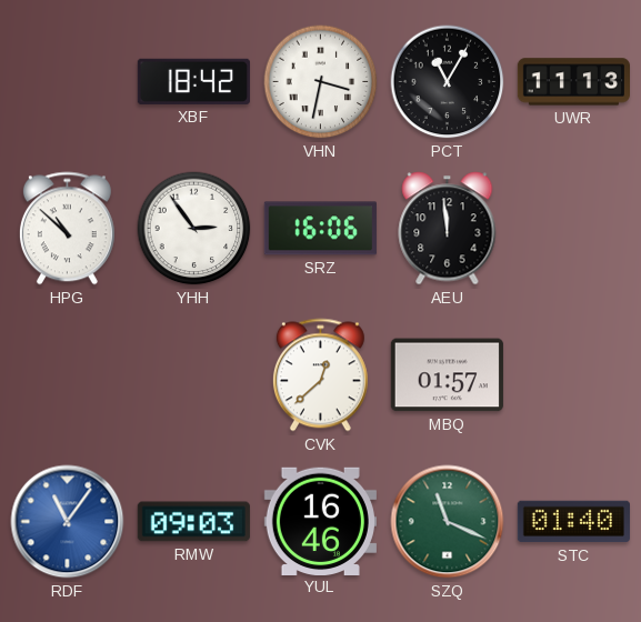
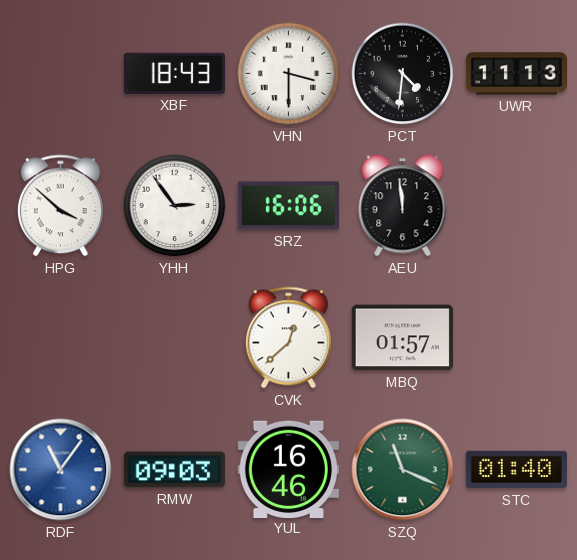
XBF: 18:42 -> 18:43 (174, 73)
VHN: 3:32 -> 3:30 (289, 74)
PCT: 11:05 -> 4:31 (403, 74)
HPG: 10:52 -> 3:52 (60, 206)
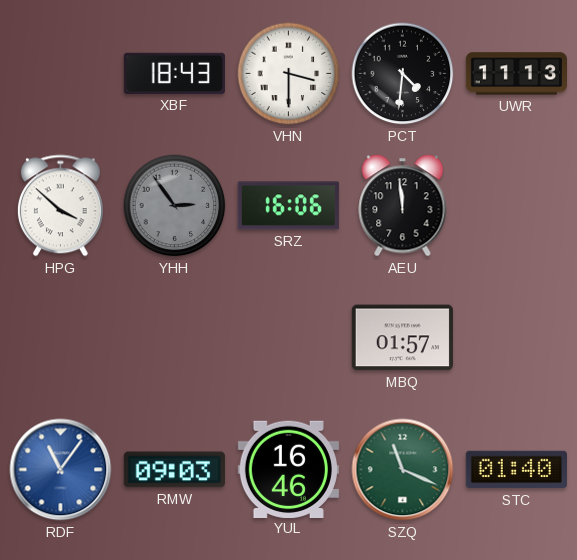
YHH dial: white -> grey (175, 206)
CVK: 12:38 -> none (288, 338)
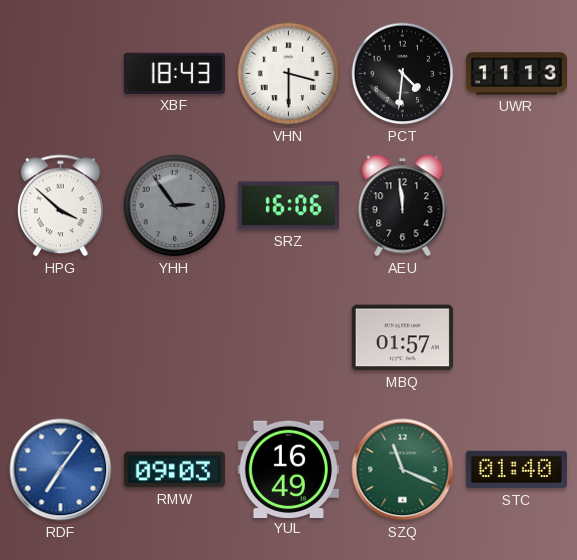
RDF: 11:06 -> 7:06 (61, 470)
YUL: 16:46 -> 16:49 (288, 469)
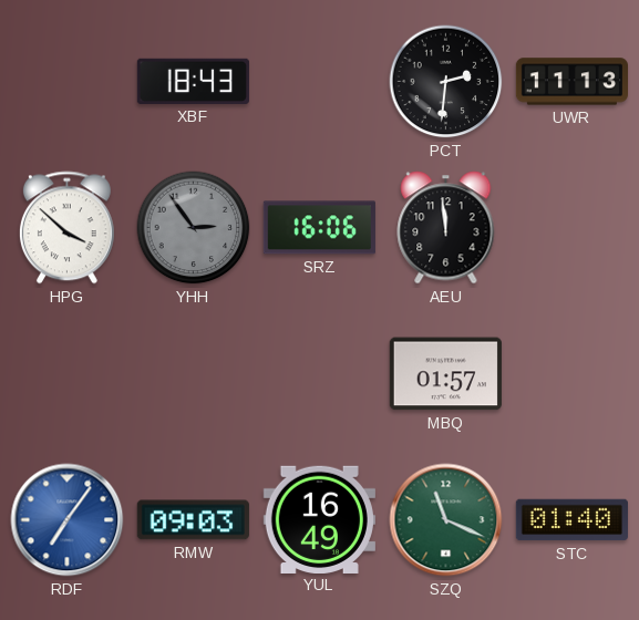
VHN: 3:30 -> none (289, 74)
PCT: 4:31 -> 2:31 (446, 82)
